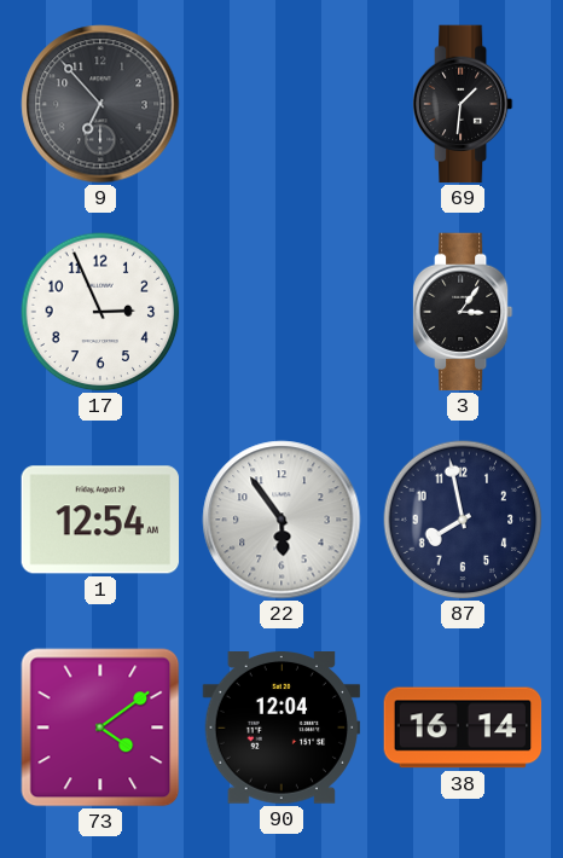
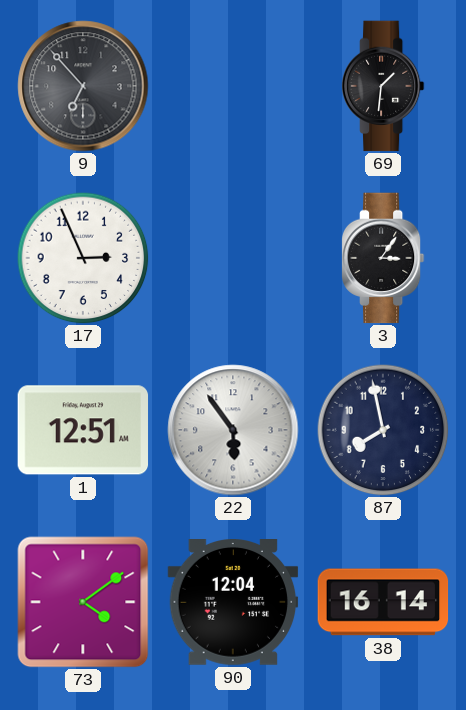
1: 12:54 -> 12:51 (83, 430)
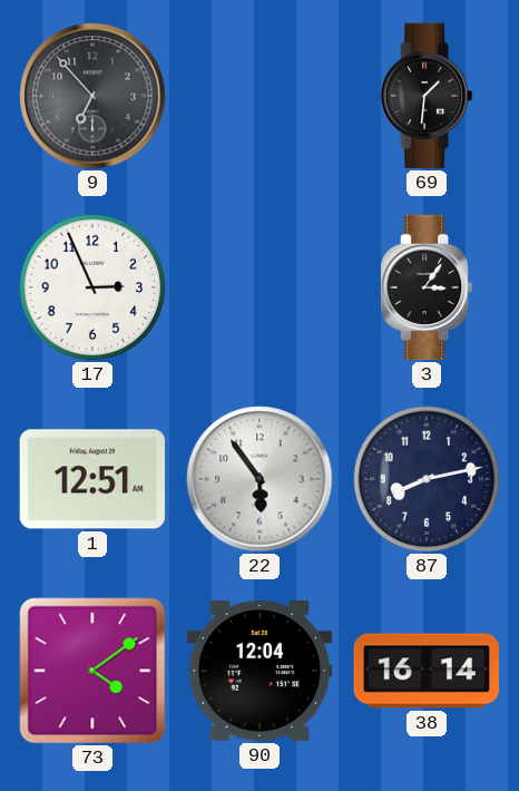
87: 7:58 -> 8:13 (427, 479)
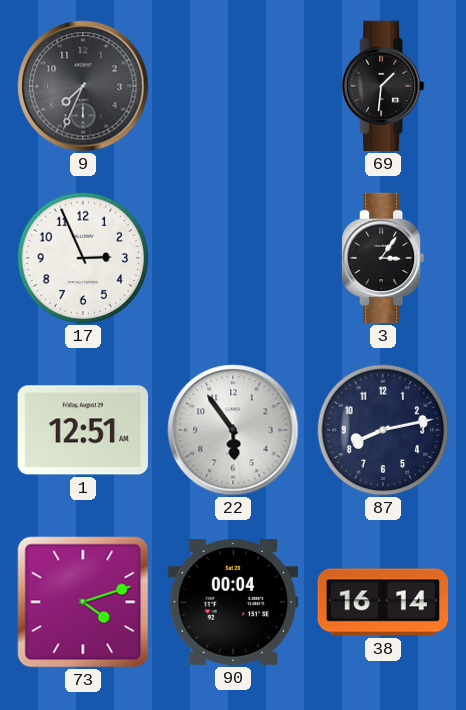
9: 6:53 -> 7:34 (83, 86)
73: 4:09 -> 4:12 (83, 602)
90: 12:04 -> 00:04 (233, 603)
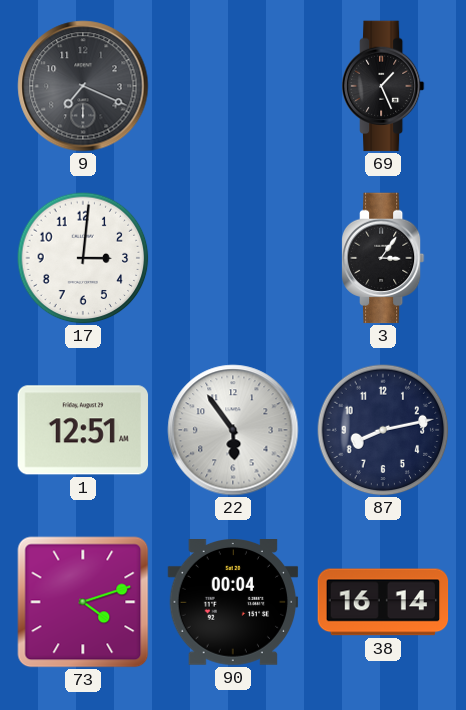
9: 7:34 -> 7:19 (83, 86)
69: 1:31 -> 1:26 (383, 86)
17: 2:56 -> 3:01 (83, 258)
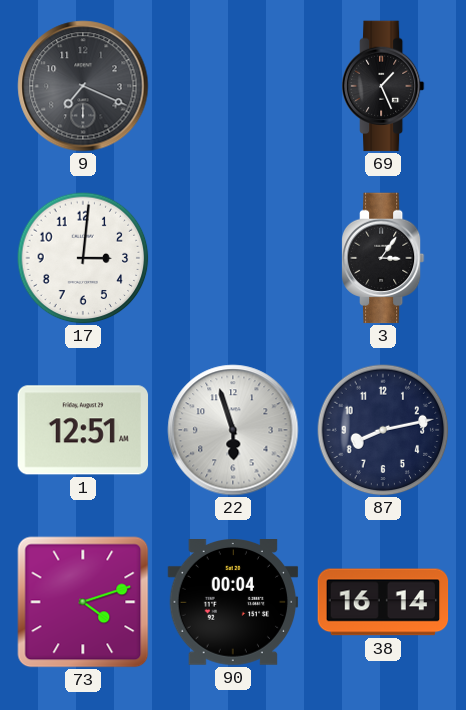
22: 5:54 -> 5:57 (233, 430)
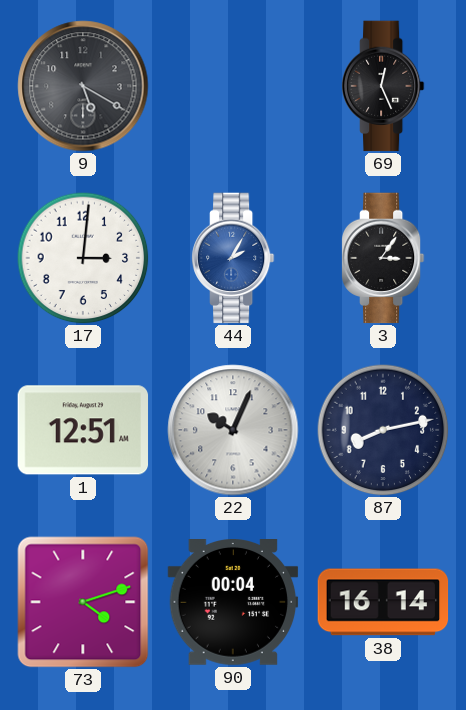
9: 7:19 -> 5:20 (83, 86)
69: 1:26 -> 12:26 (383, 86)
44: none -> 2:05 (233, 258)
22: 5:57 -> 10:04 (233, 430)
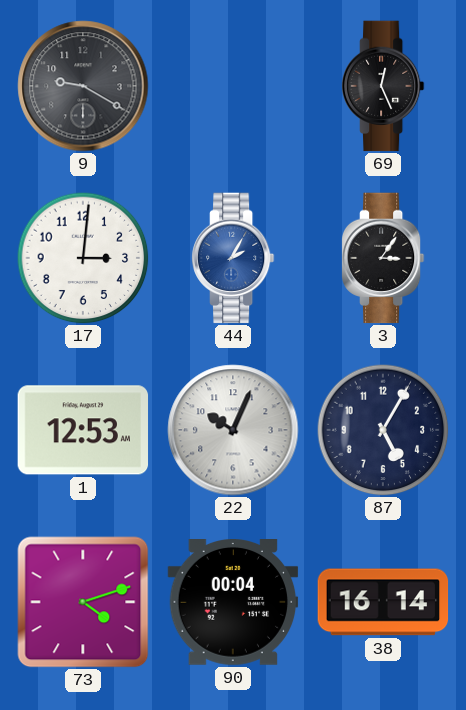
9: 5:20 -> 9:20 (83, 86)
1: 12:51 -> 12:53 (83, 430)
87: 8:13 -> 5:05 (383, 430)
